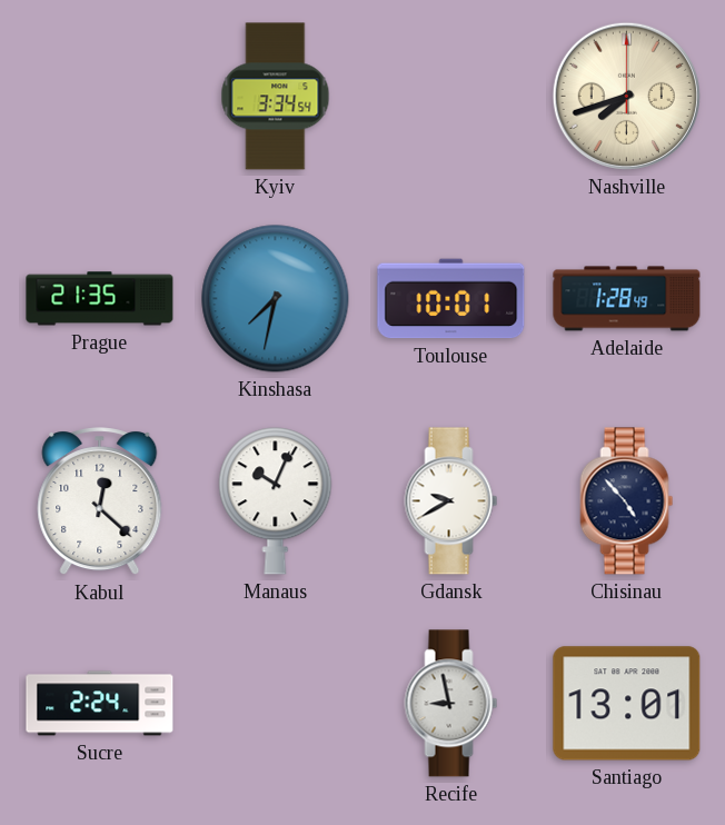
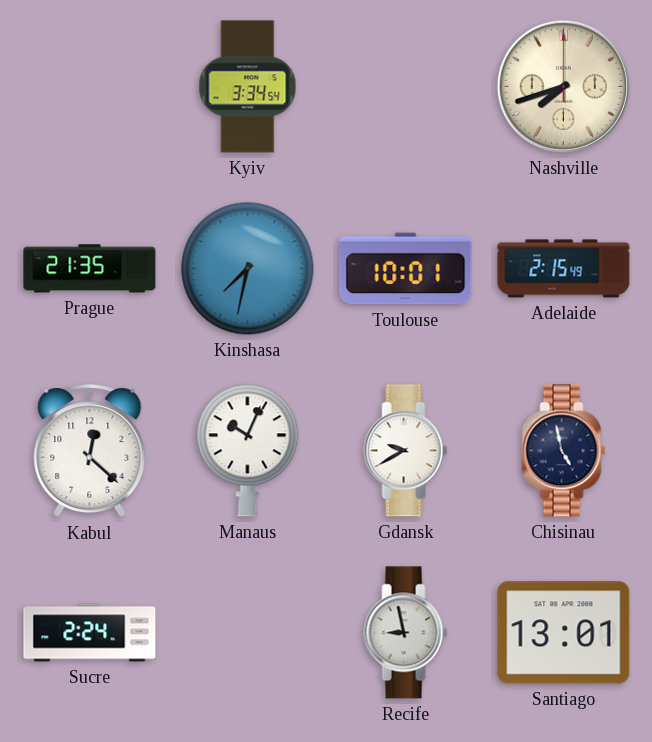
Adelaide: 1:28 -> 2:15 (564, 269)
Chisinau: 4:53 -> 4:58 (564, 451)
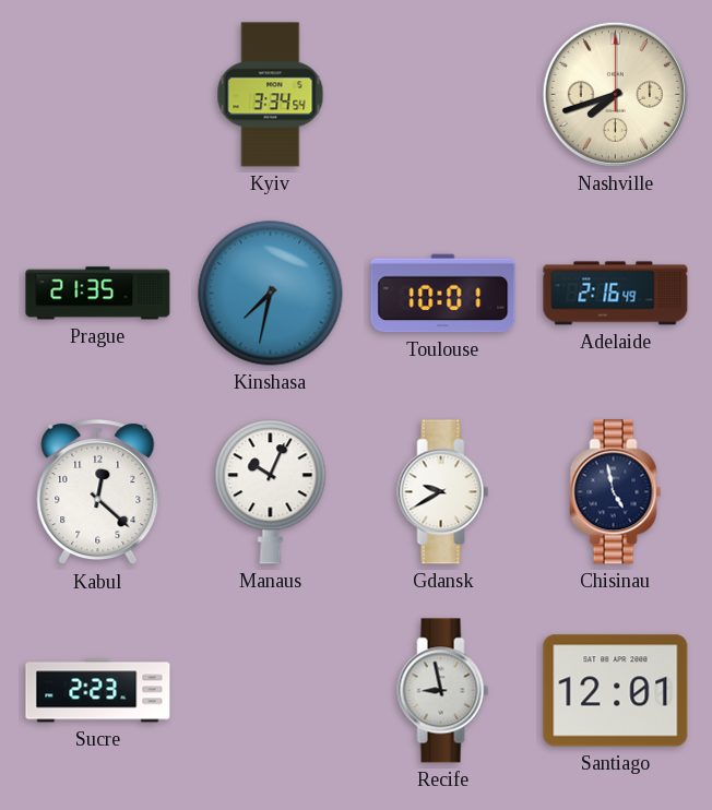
Adelaide: 2:15 -> 2:16 (616, 294)
Sucre: 2:24 -> 2:23 (98, 691)
Santiago: 13:01 -> 12:01 (616, 691)
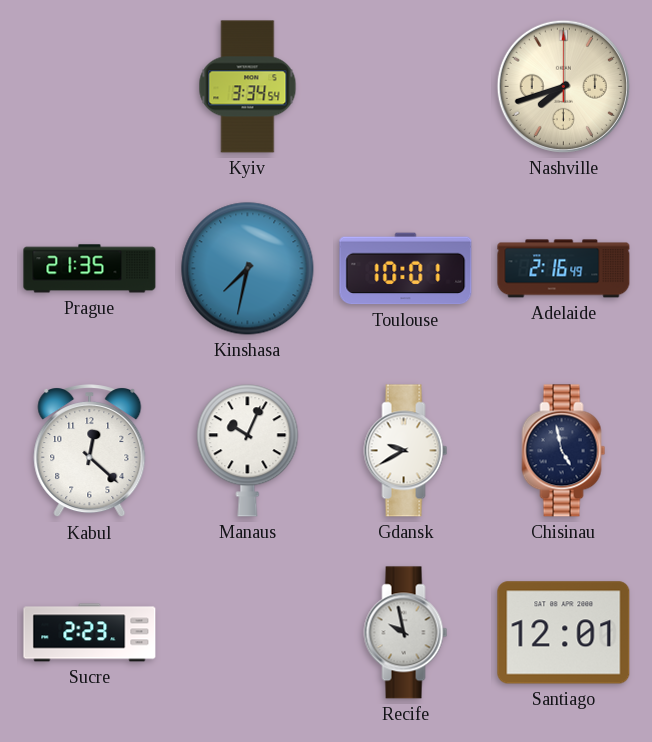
Recife: 8:58 -> 9:58 (406, 633)
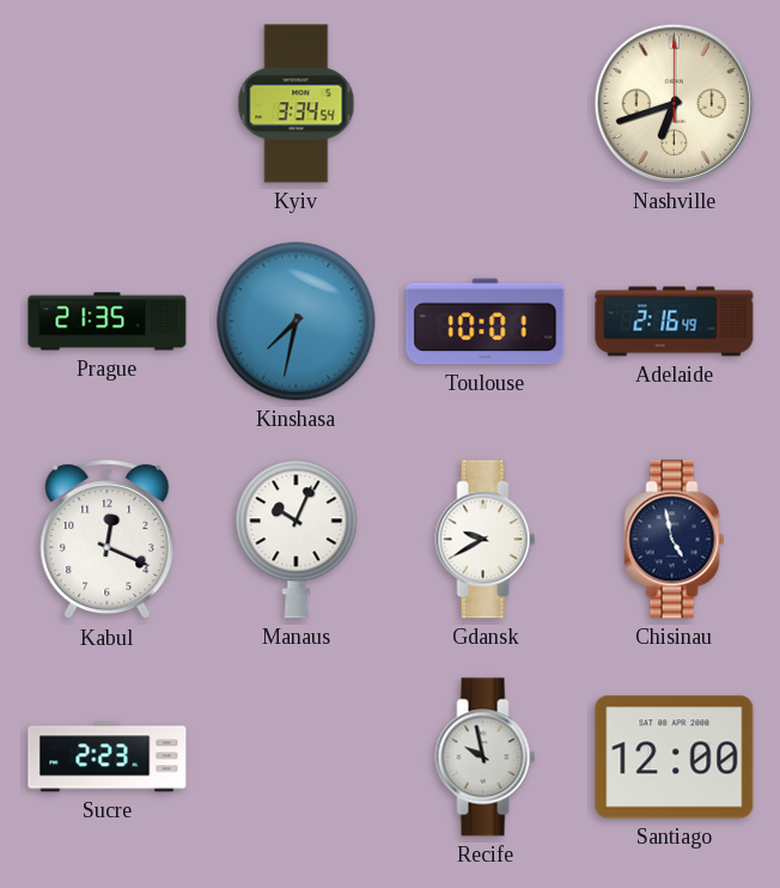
Nashville: 7:42 -> 6:42 (674, 103)
Kabul: 12:22 -> 12:19 (108, 540)
Santiago: 12:01 -> 12:00 (675, 758)
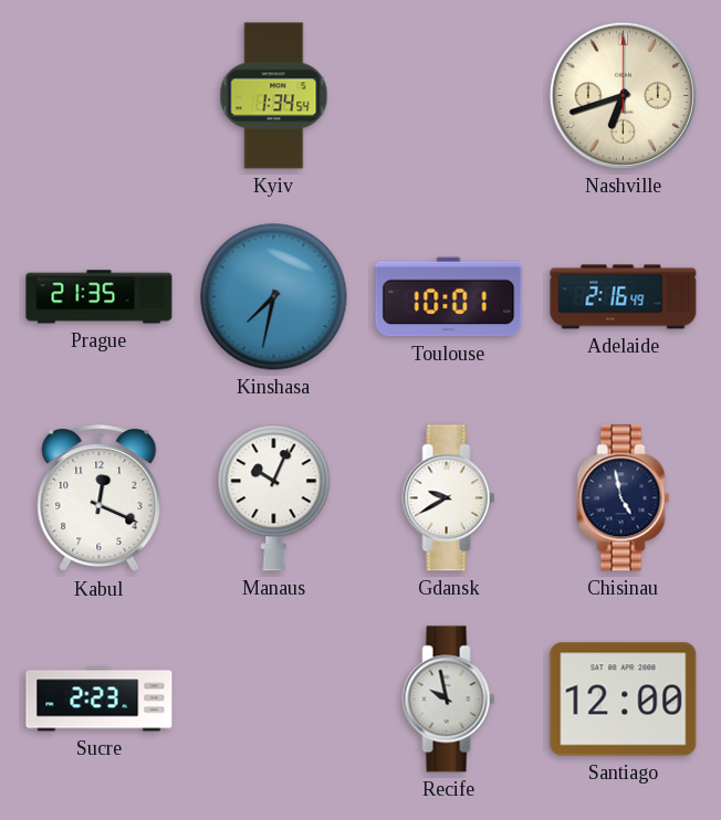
Kyiv: 3:34 -> 1:34 (274, 96)
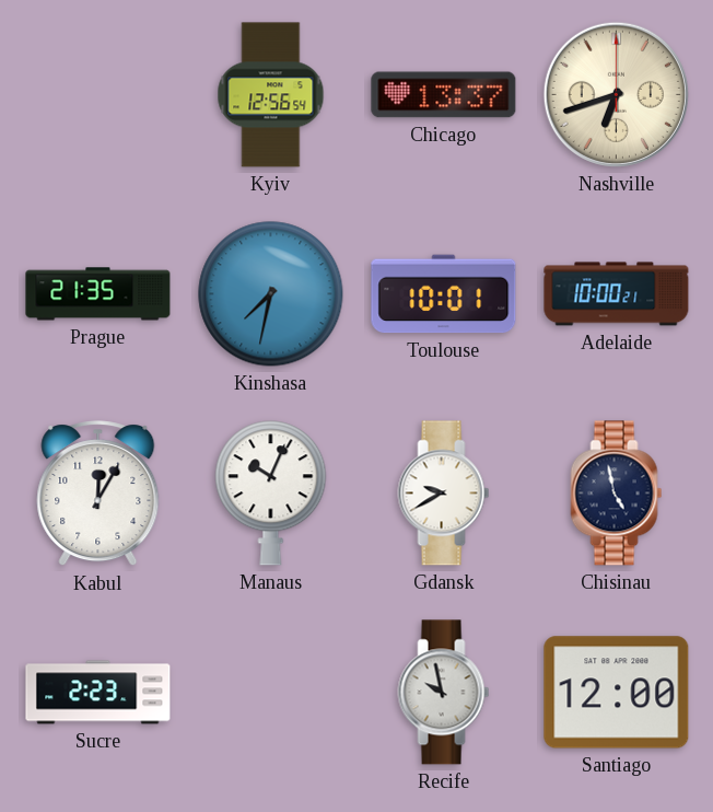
Kyiv: 1:34 -> 12:56 (271, 95)
Chicago: none -> 13:37 (444, 95)
Adelaide: 2:16 -> 10:00 (617, 294)
Kabul: 12:19 -> 12:05 (98, 494)
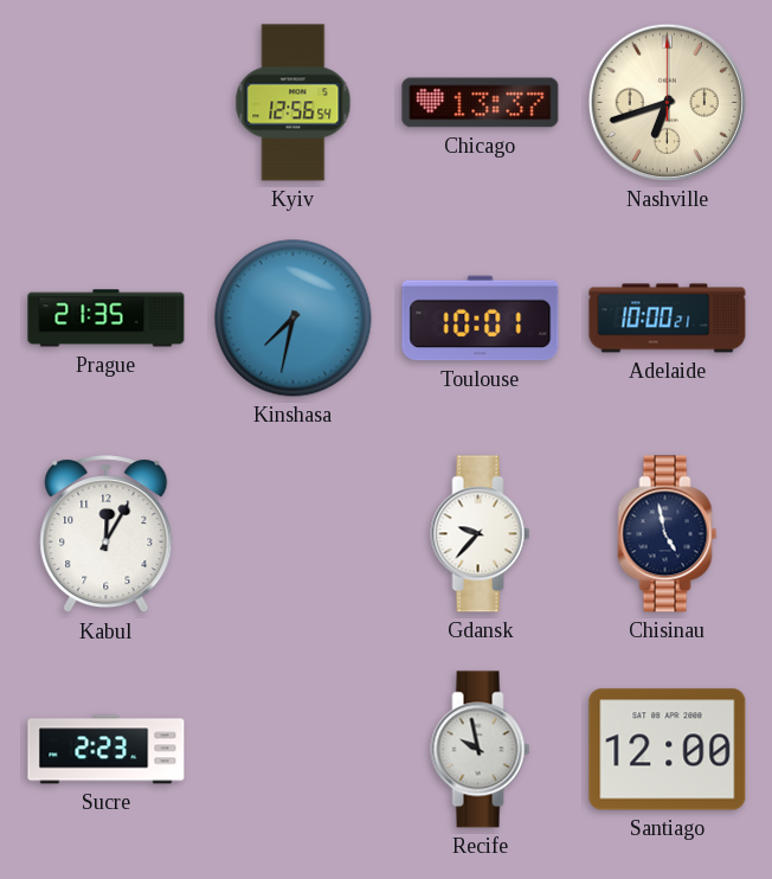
Manaus: 10:04 -> none (271, 494)
Gdansk: 9:40 -> 9:37 (481, 534)
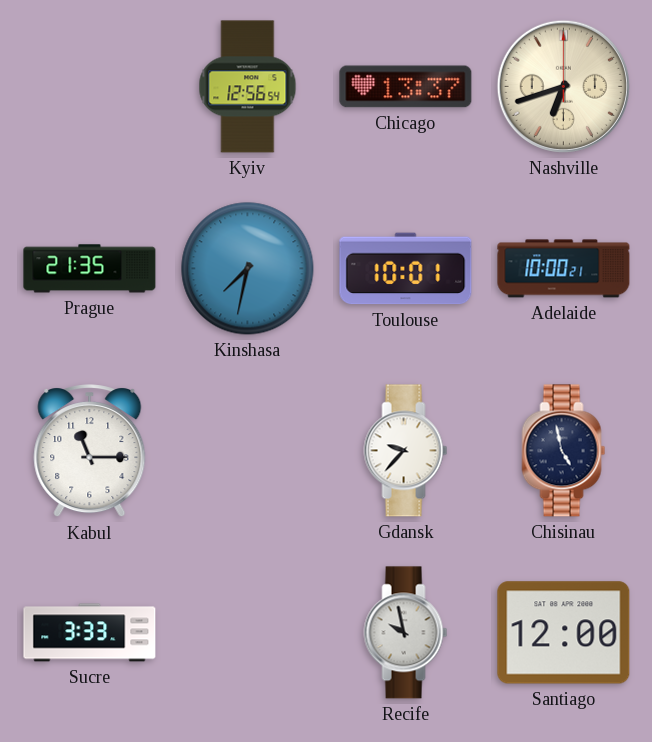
Kabul: 12:05 -> 11:15 (90, 451)
Sucre: 2:23 -> 3:33 (90, 633)
